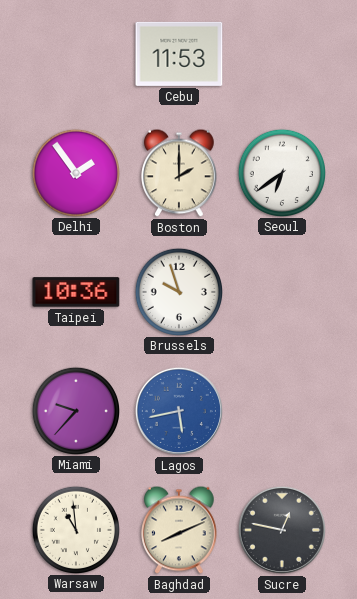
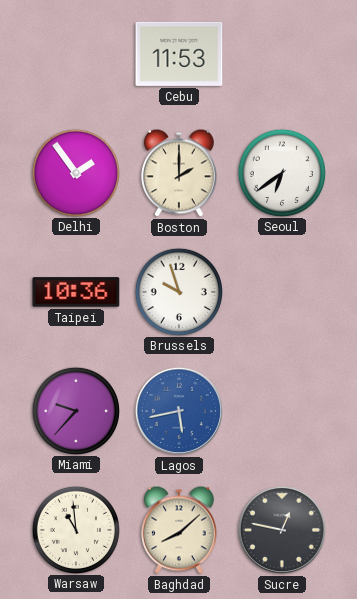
Baghdad: 8:11 -> 8:08 (179, 530)
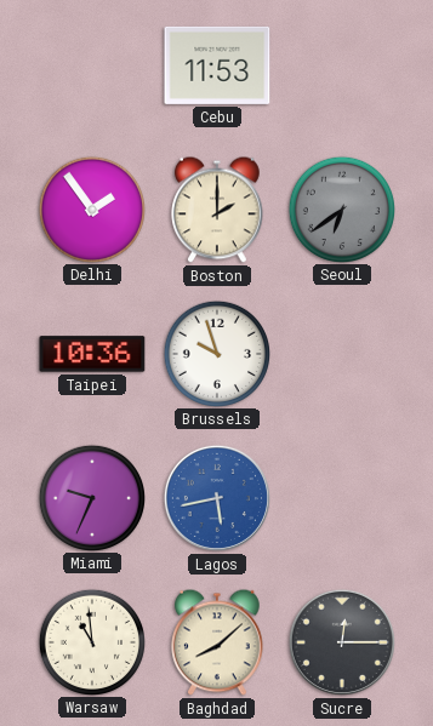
Seoul dial: white -> grey (341, 208)
Miami: 9:37 -> 9:34 (91, 497)
Sucre: 12:47 -> 12:15 (342, 642)
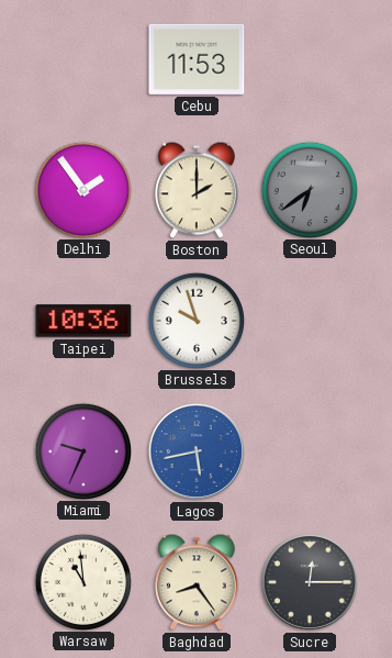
Baghdad: 8:08 -> 8:24 (197, 582)
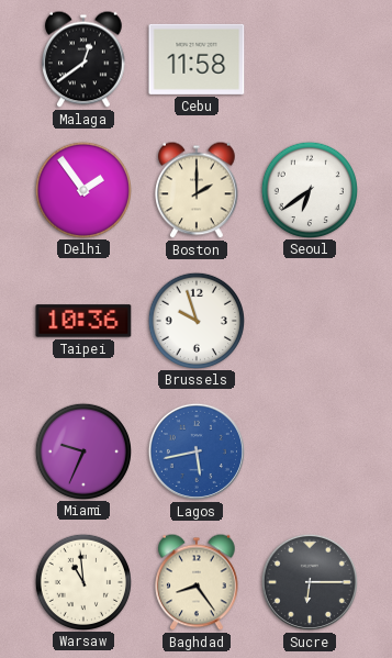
Malaga: none -> 12:39 (83, 59)
Cebu: 11:53 -> 11:58 (197, 59)
Seoul dial: grey -> white (309, 189)
Sucre: 12:15 -> 6:15 (310, 582)
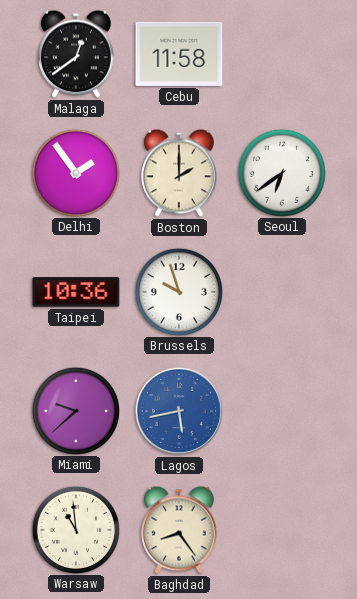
Miami: 9:34 -> 9:38 (75, 410)
Sucre: 6:15 -> none (310, 582)
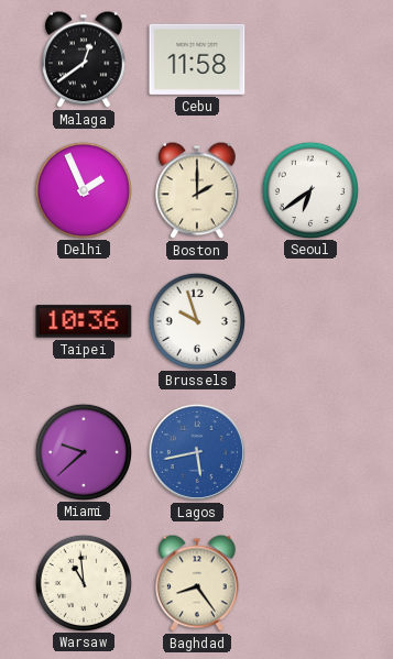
Delhi: 1:54 -> 1:56 (83, 189)
